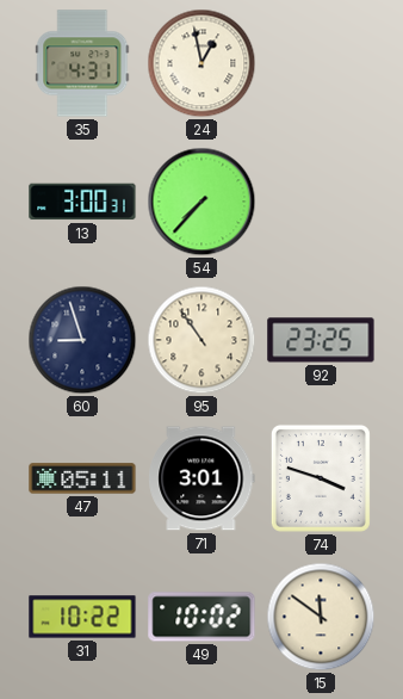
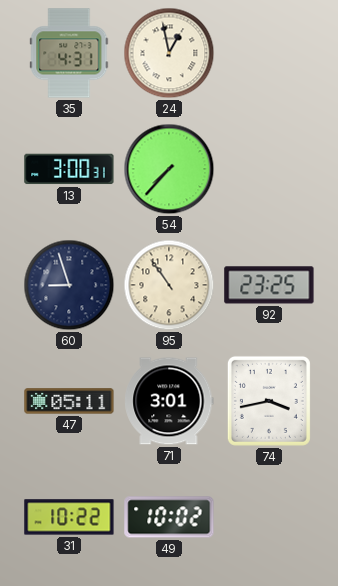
74: 3:48 -> 3:43 (269, 401)
15: 11:51 -> none (321, 617)
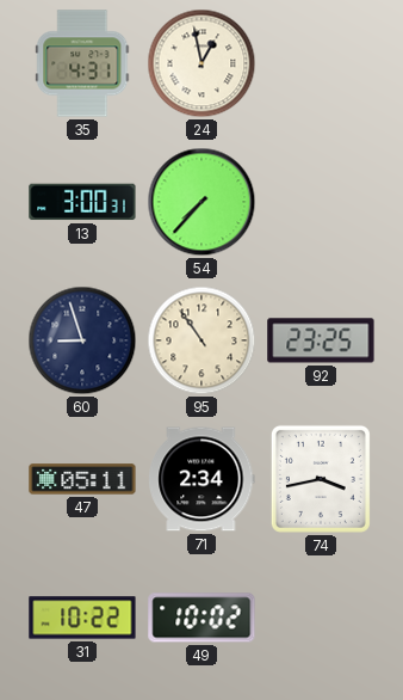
71: 3:01 -> 2:34 (201, 479)
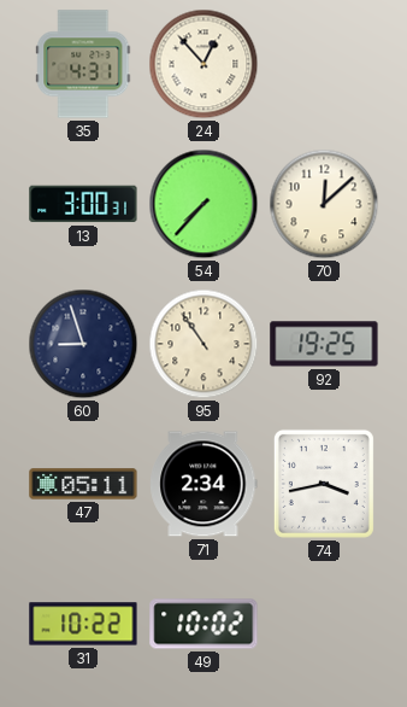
24: 12:58 -> 12:53 (203, 64)
70: none -> 12:08 (324, 204)
92: 23:25 -> 19:25 (324, 344)
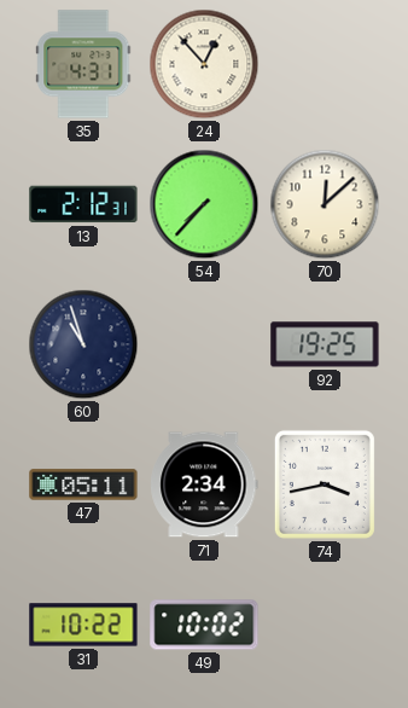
13: 3:00 -> 2:12 (83, 204)
60: 8:57 -> 10:57 (83, 344)
95: 10:54 -> none (203, 344)
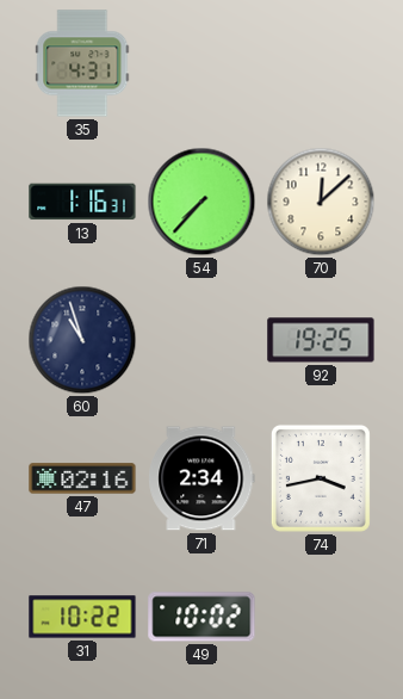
24: 12:53 -> none (204, 64)
13: 2:12 -> 1:16 (82, 202)
47: 05:11 -> 02:16 (82, 478)
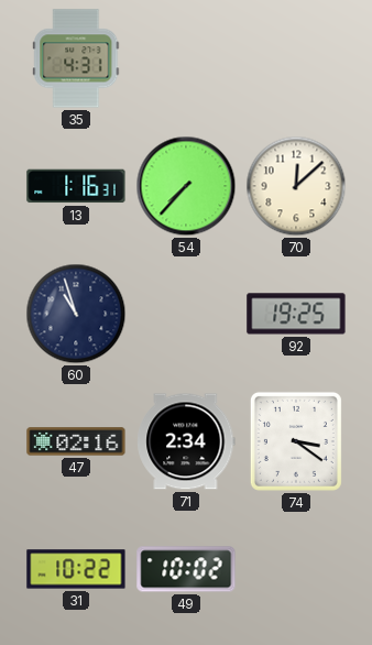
74: 3:43 -> 3:21 (296, 441)
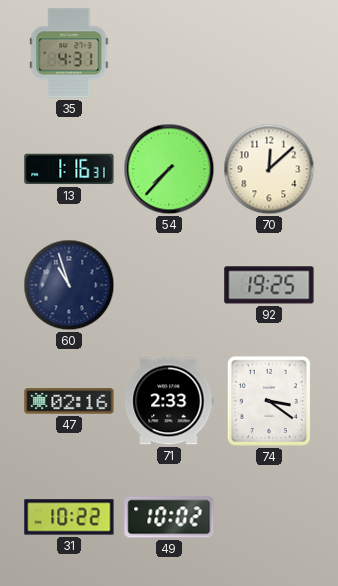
71: 2:34 -> 2:33 (169, 401)
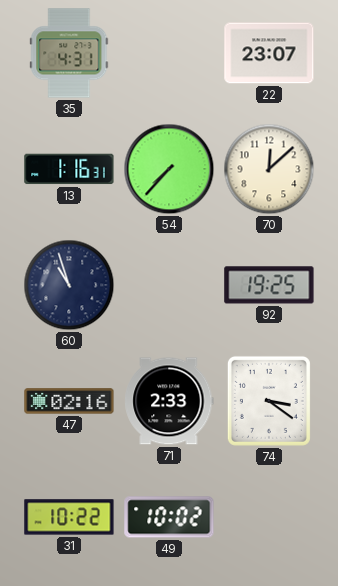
22: none -> 23:07 (269, 53)
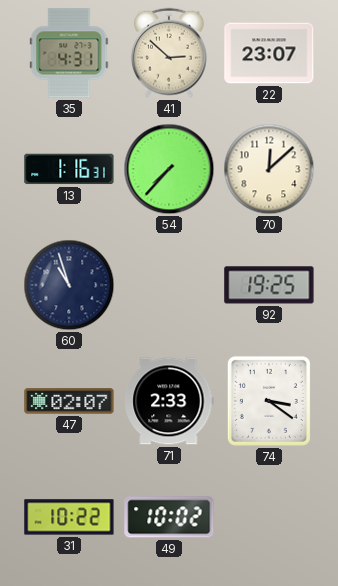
41: none -> 2:52 (169, 53)
47: 02:16 -> 02:07 (69, 401)
